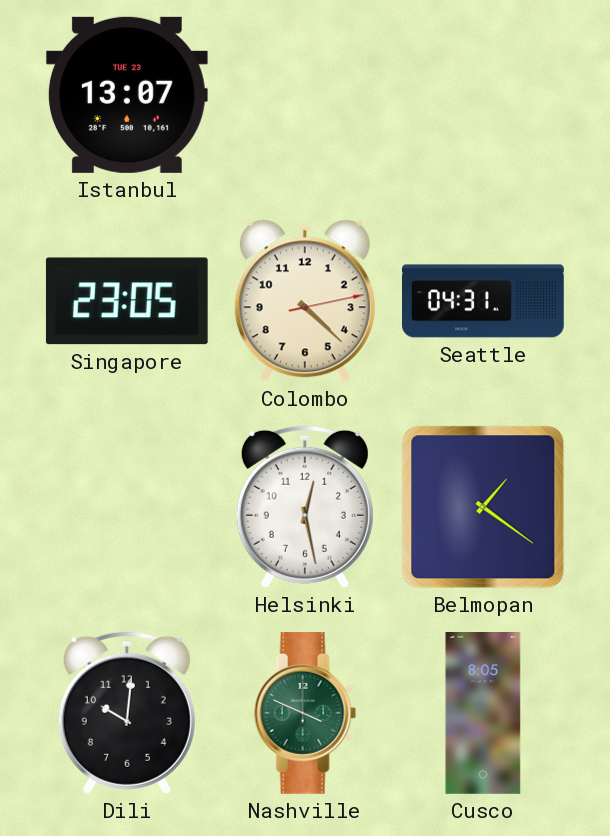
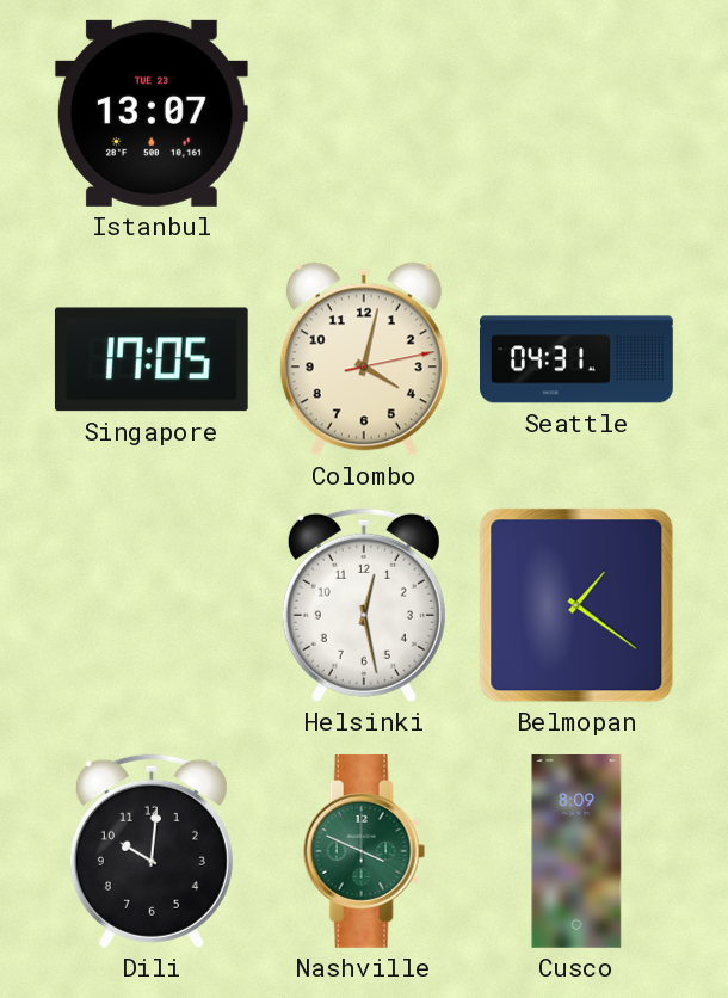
Singapore: 23:05 -> 17:05 (152, 359)
Colombo: 4:22 -> 4:02 (364, 359)
Cusco: 8:05 -> 8:09 (576, 852)
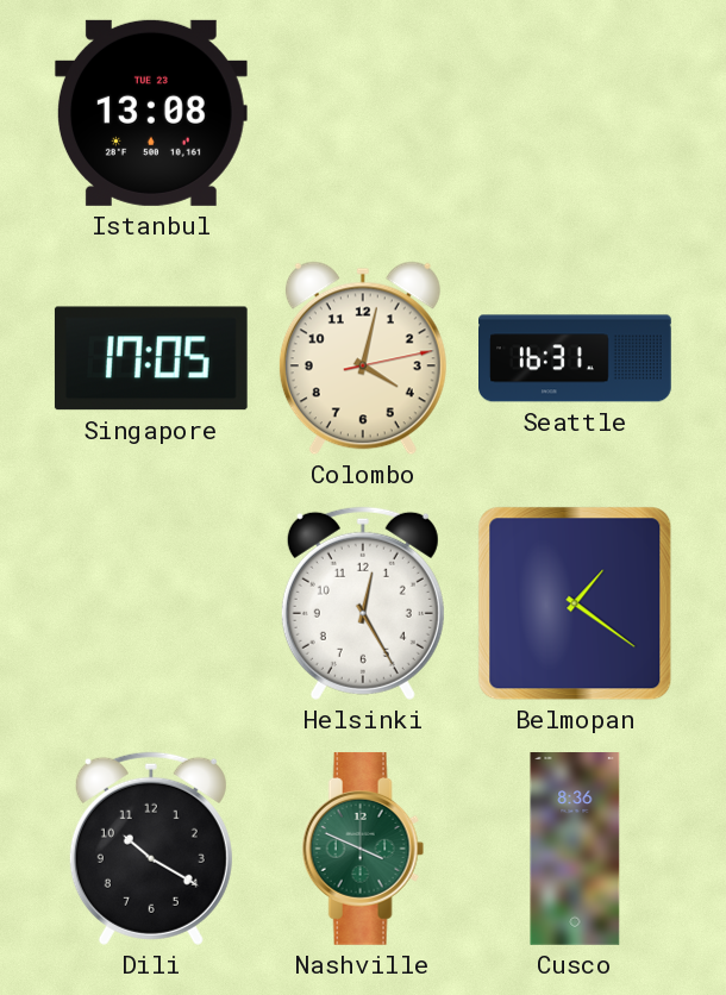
Istanbul: 13:07 -> 13:08 (151, 113)
Seattle: 04:31 -> 16:31 (575, 358)
Helsinki: 12:28 -> 12:25 (363, 603)
Dili: 10:01 -> 10:20 (151, 849)
Cusco: 8:09 -> 8:36 (575, 850)
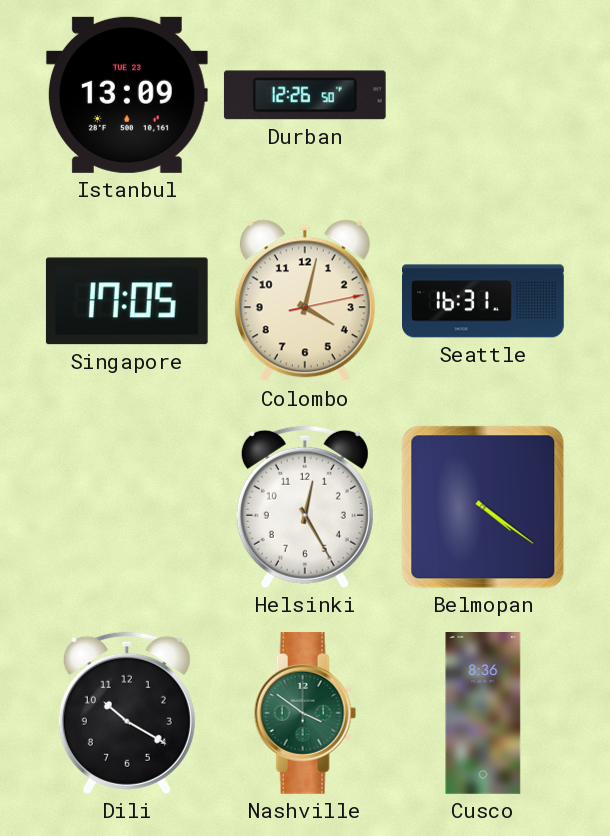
Istanbul: 13:08 -> 13:09 (127, 95)
Durban: none -> 12:26 (305, 95)
Belmopan: 1:21 -> 4:21 (483, 507)
Nashville: 3:49 -> 3:51 (305, 713)
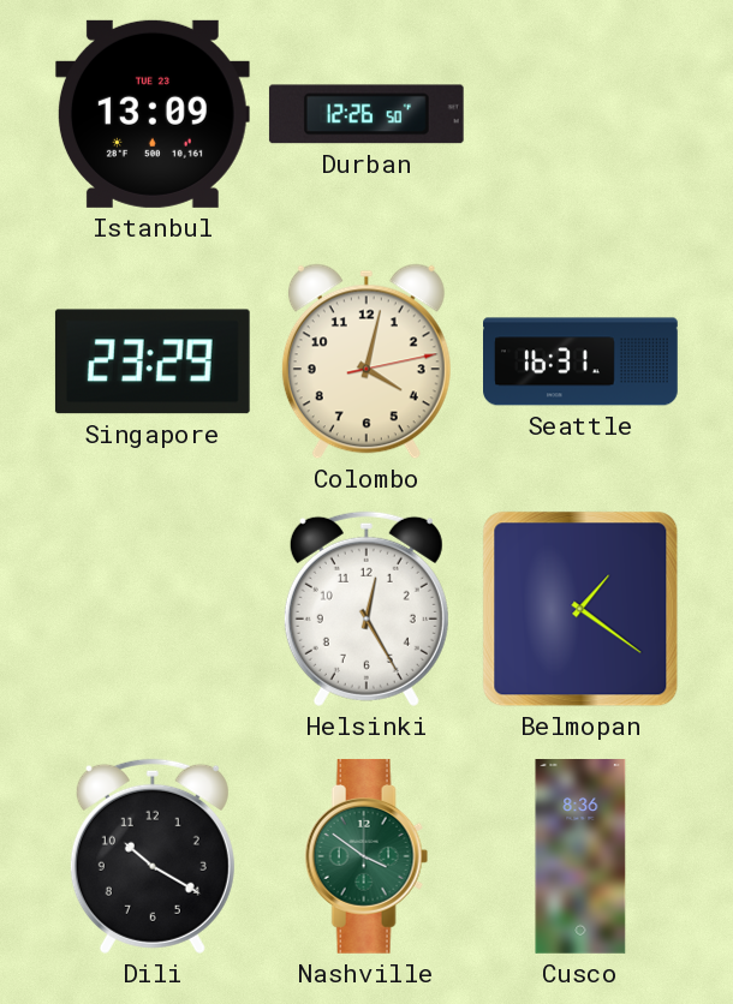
Singapore: 17:05 -> 23:29 (153, 361)
Belmopan: 4:21 -> 1:21 (580, 609)
